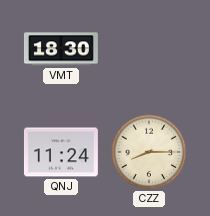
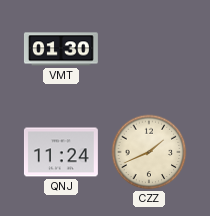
VMT: 18:30 -> 01:30 (61, 49)
CZZ: 8:15 -> 1:41 (149, 152)
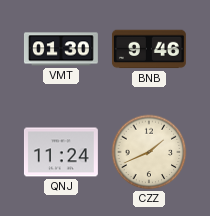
BNB: none -> 9:46 (149, 49)
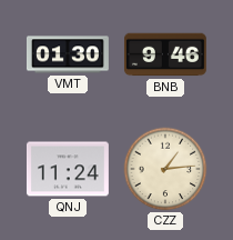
CZZ: 1:41 -> 1:14 (165, 169)
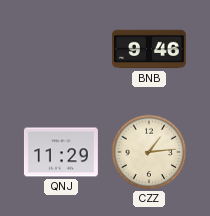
VMT: 01:30 -> none (68, 54)
QNJ: 11:24 -> 11:29 (61, 152)
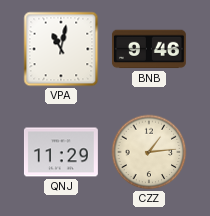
VPA: none -> 11:02 (61, 49)
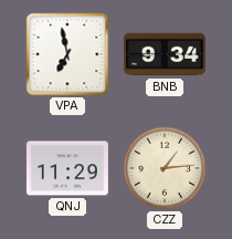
VPA: 11:02 -> 6:58 (67, 54)
BNB: 9:46 -> 9:34 (165, 54)
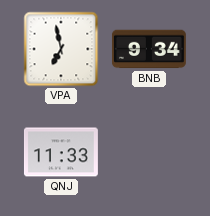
QNJ: 11:29 -> 11:33 (61, 152)
CZZ: 1:14 -> none (165, 168)
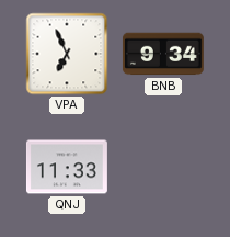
VPA: 6:58 -> 6:56 (67, 54)
